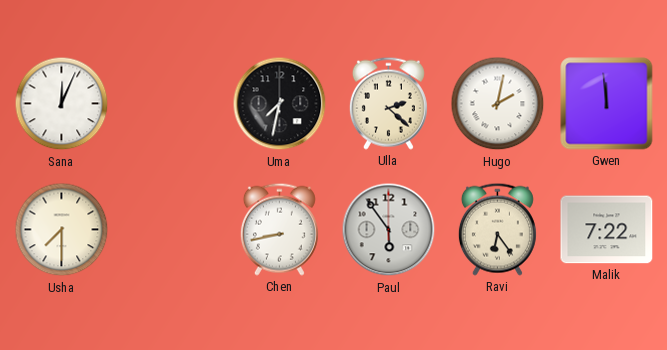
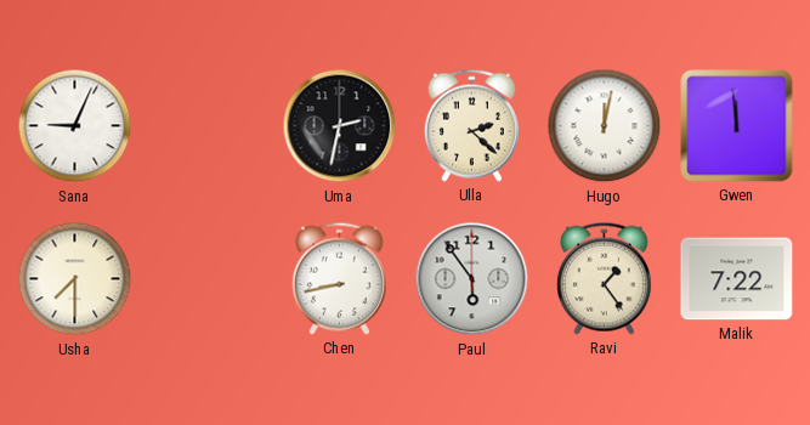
Sana: 12:04 -> 9:04 (75, 126)
Uma: 7:32 -> 2:32 (340, 126)
Hugo: 2:02 -> 12:02 (605, 126)
Ravi: 6:24 -> 1:24 (604, 278)
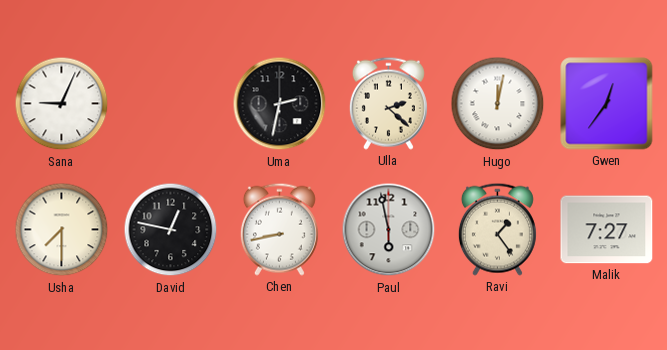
Gwen: 11:59 -> 12:36 (607, 104)
David: none -> 12:47 (171, 230)
Paul: 5:54 -> 5:58 (389, 230)
Malik: 7:22 -> 7:27 (607, 230)
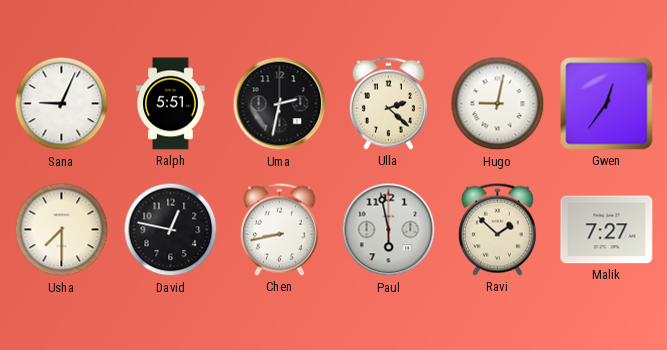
Ralph: none -> 5:51 (171, 104)
Hugo: 12:02 -> 9:02 (498, 104)
Ravi: 1:24 -> 1:52 (497, 229)
